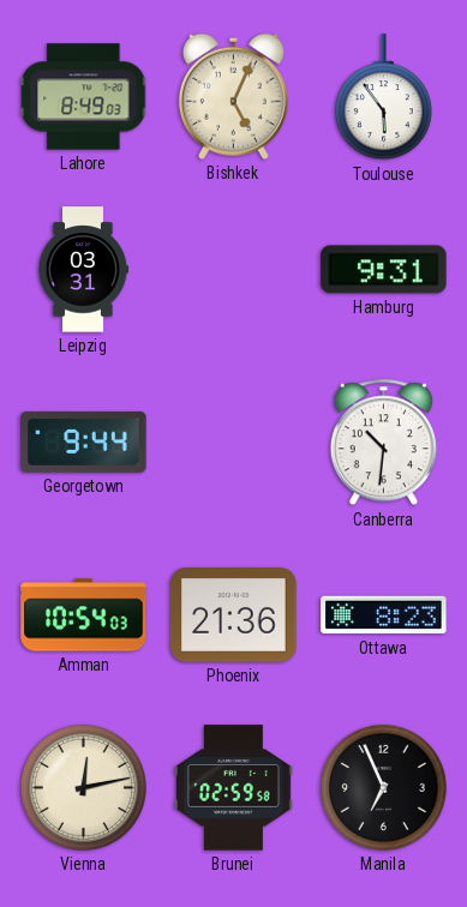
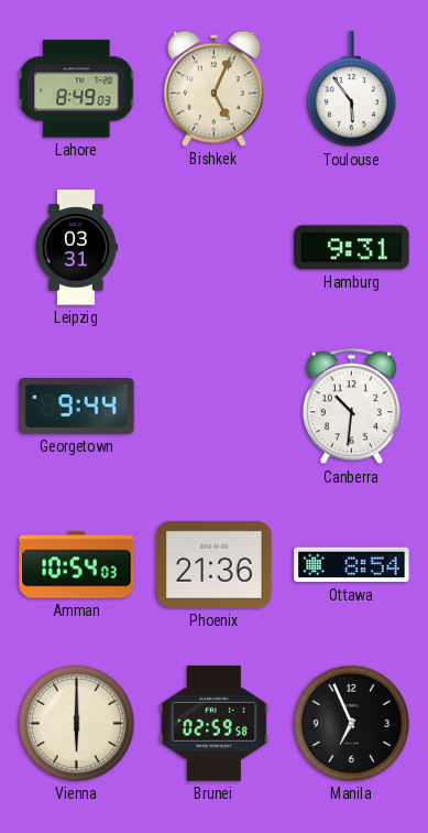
Ottawa: 8:23 -> 8:54 (352, 565)
Vienna: 12:13 -> 6:00 (76, 723)
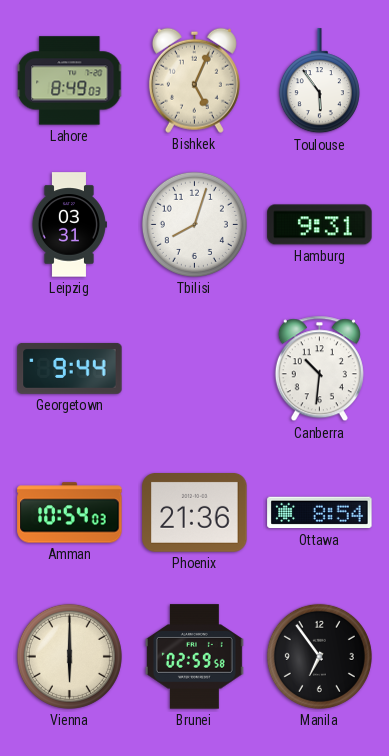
Tbilisi: none -> 8:03 (194, 224)
Manila: 6:56 -> 6:54 (319, 656)
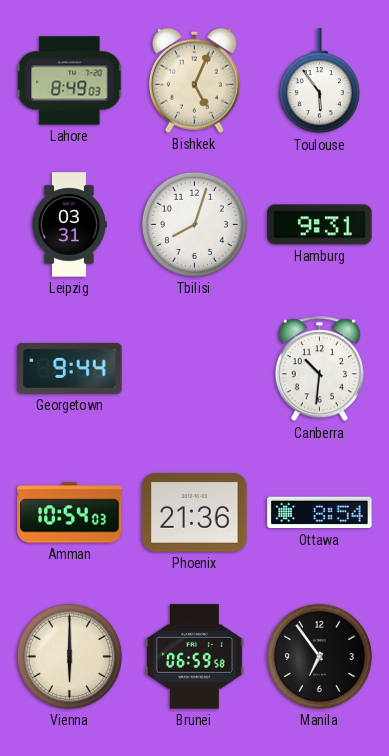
Brunei: 02:59 -> 06:59 (194, 657)
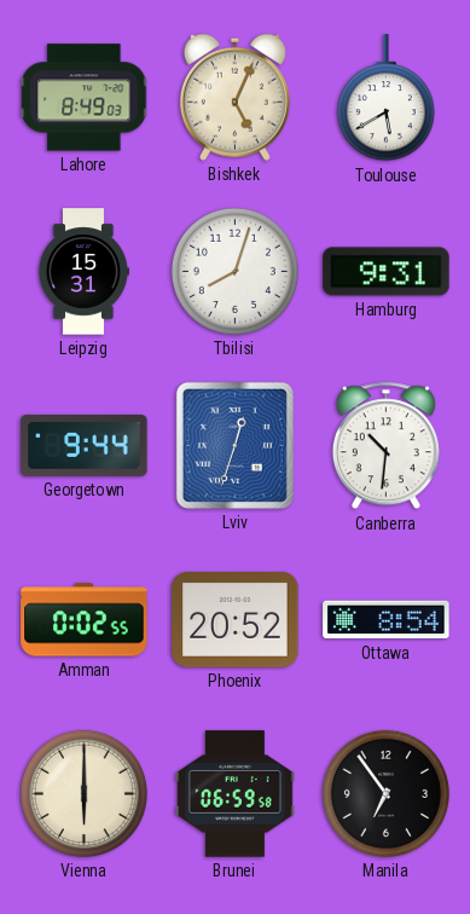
Toulouse: 5:54 -> 5:40 (385, 98)
Leipzig: 03:31 -> 15:31 (83, 272)
Lviv: none -> 12:33 (234, 445)
Amman: 10:54 -> 0:02 (85, 620)
Phoenix: 21:36 -> 20:52 (236, 620)
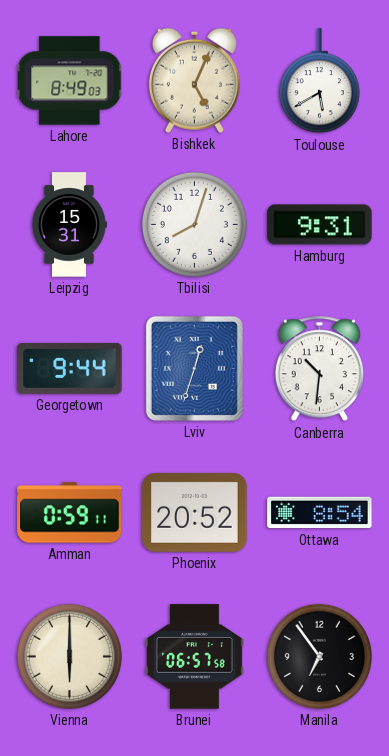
Amman: 0:02 -> 0:59 (70, 513)
Brunei: 06:59 -> 06:57 (194, 657)
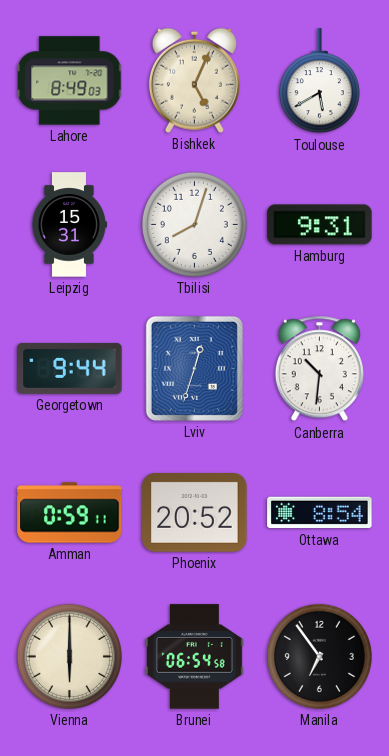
Brunei: 06:57 -> 06:54 (194, 657)
